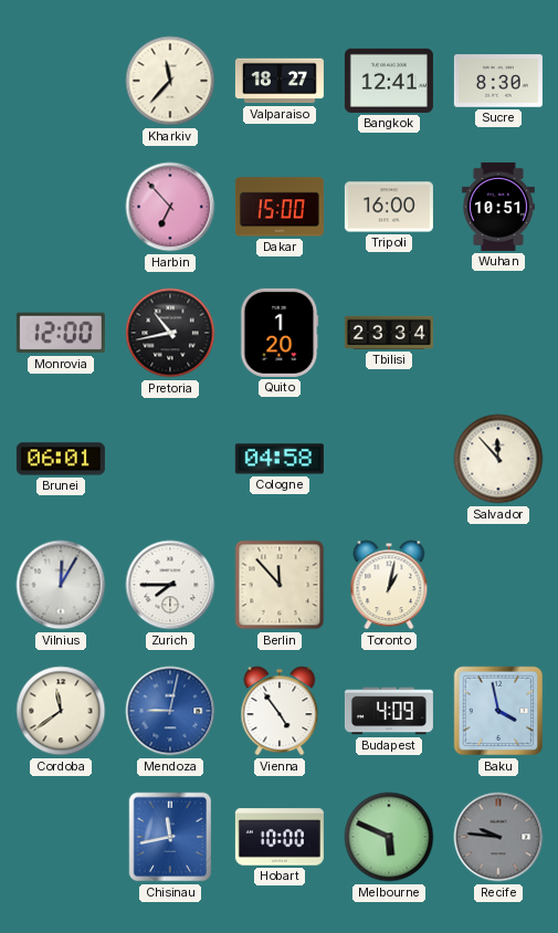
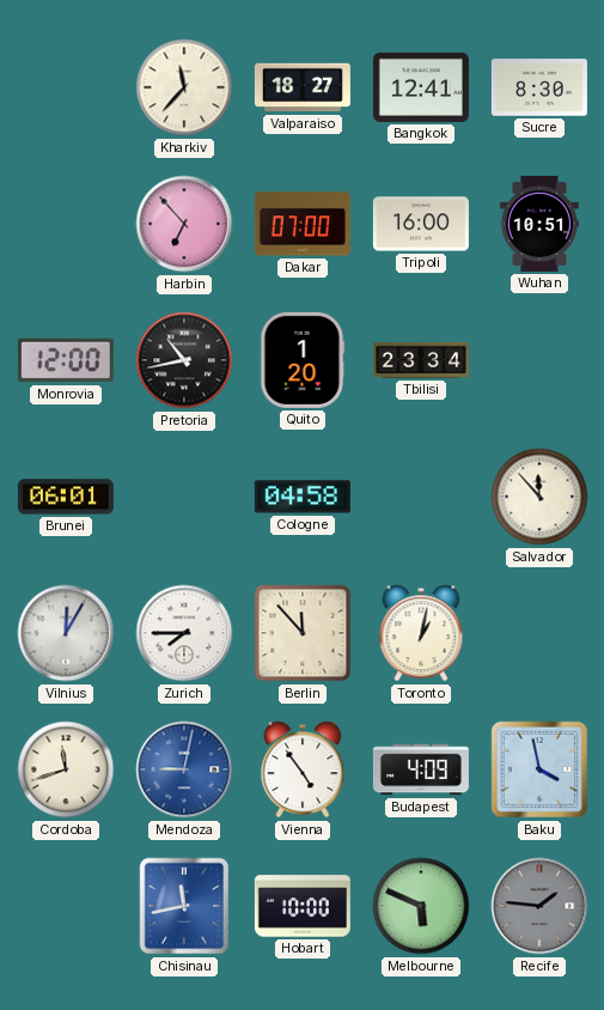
Dakar: 15:00 -> 07:00 (303, 224)
Cordoba: 11:39 -> 11:42 (66, 769)
Recife: 9:46 -> 1:46 (539, 906)
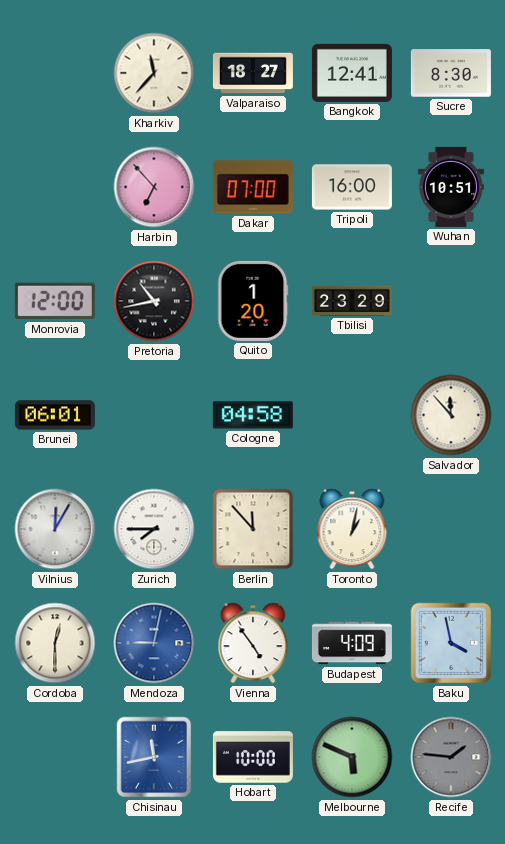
Tbilisi: 23:34 -> 23:29 (352, 301)
Cordoba: 11:42 -> 12:30 (55, 643)
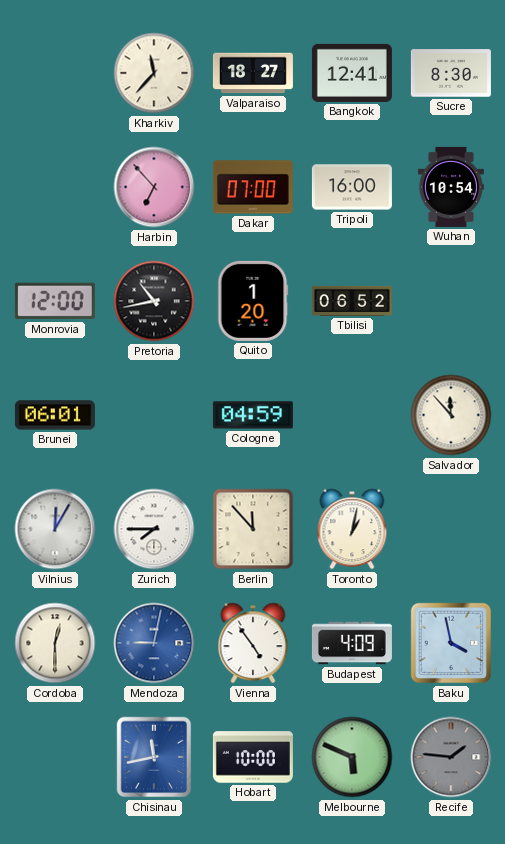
Wuhan: 10:51 -> 10:54 (451, 187)
Tbilisi: 23:29 -> 06:52 (352, 301)
Cologne: 04:58 -> 04:59 (253, 415)
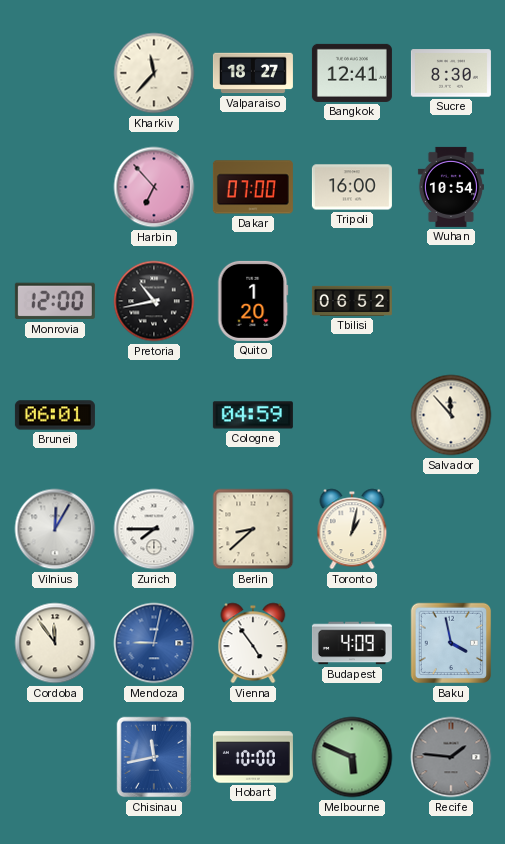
Berlin: 11:53 -> 8:38 (253, 529)
Cordoba: 12:30 -> 11:54 (55, 643)
